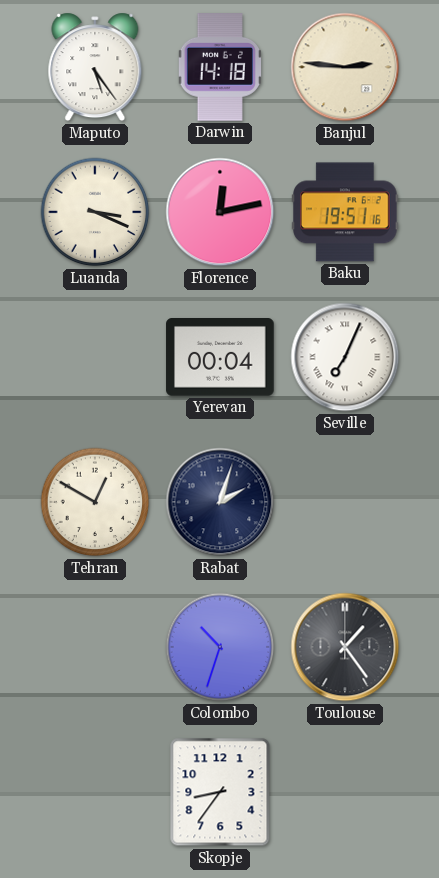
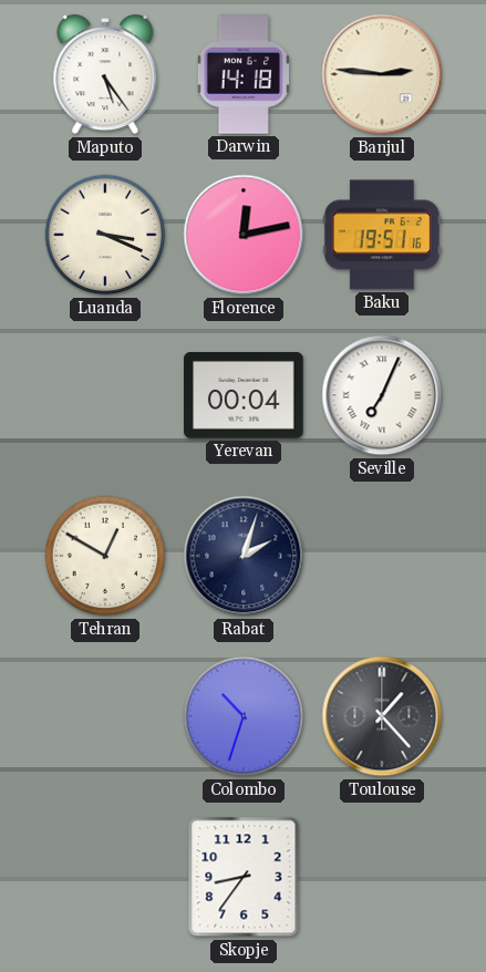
Toulouse: 1:24 -> 1:23 (382, 716)
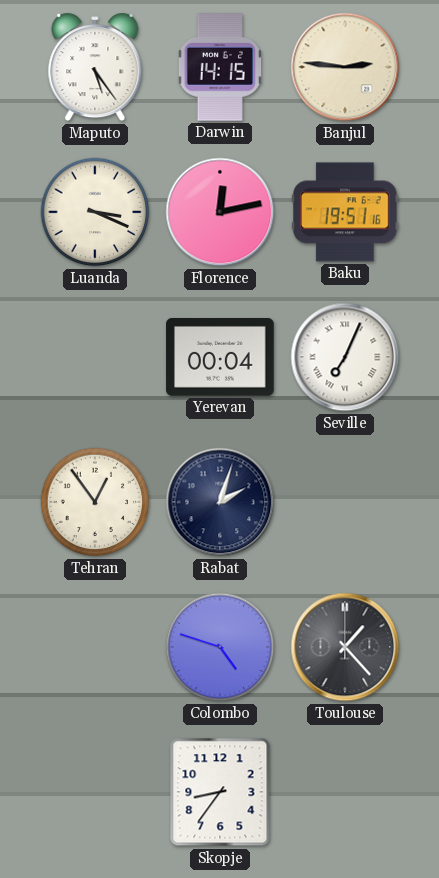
Darwin: 14:18 -> 14:15 (219, 67)
Tehran: 12:50 -> 12:54 (95, 502)
Colombo: 10:33 -> 4:48 (220, 647)
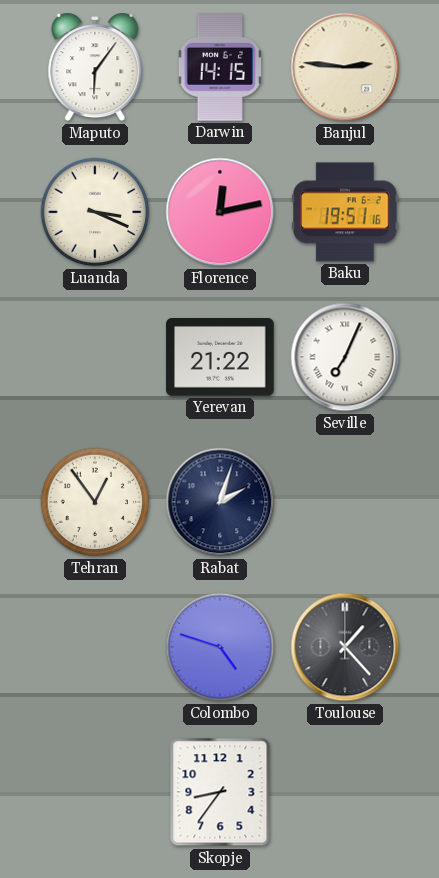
Maputo: 5:24 -> 6:06 (95, 67)
Yerevan: 00:04 -> 21:22 (220, 358)
